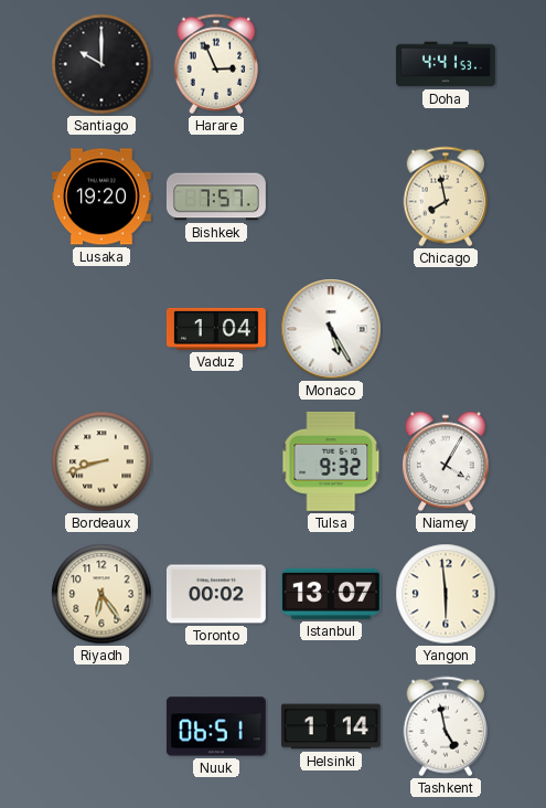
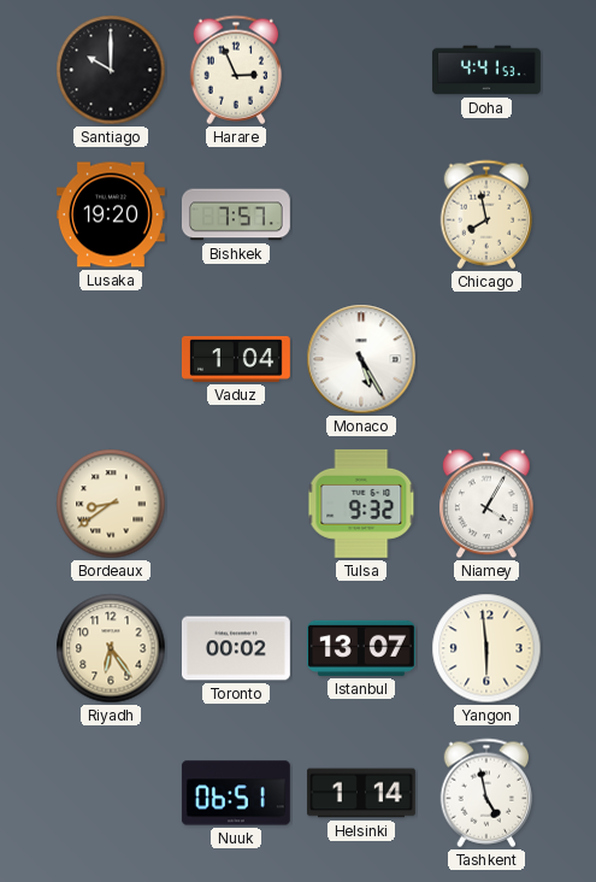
Bordeaux: 8:42 -> 8:39 (111, 504)
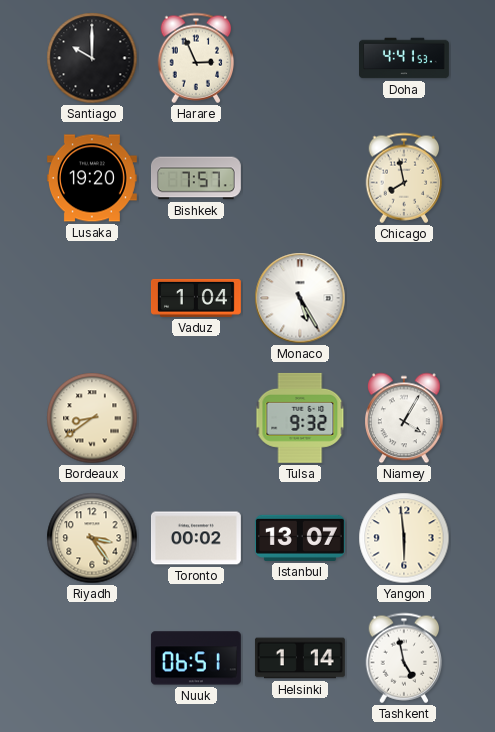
Riyadh: 6:24 -> 3:24 (92, 538)
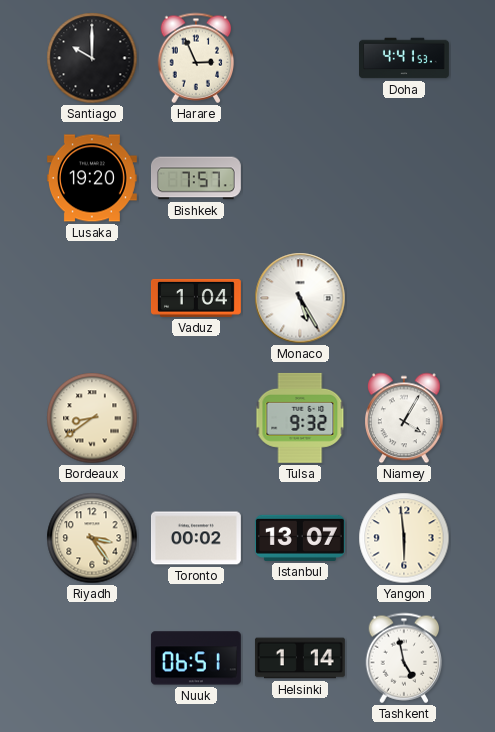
Chicago: 7:58 -> none (404, 178)
